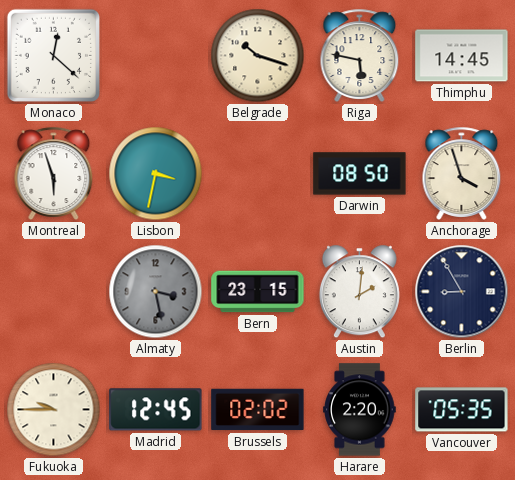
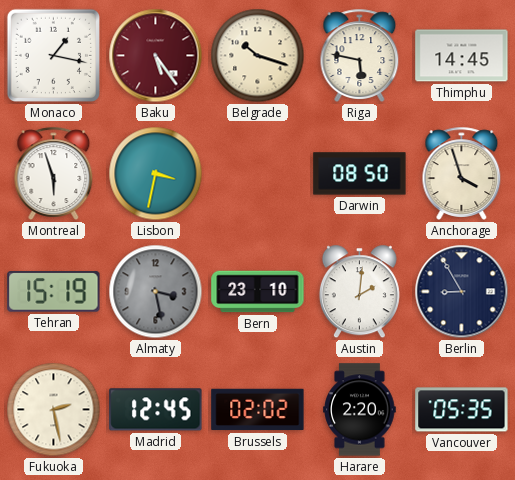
Monaco: 12:22 -> 1:17 (53, 55)
Baku: none -> 5:24 (156, 56)
Tehran: none -> 15:19 (54, 292)
Bern: 23:15 -> 23:10 (258, 292)
Fukuoka: 9:45 -> 2:28 (54, 410)
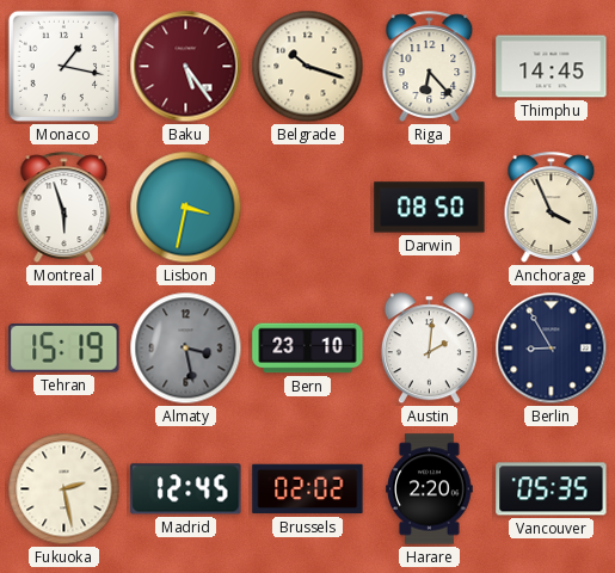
Riga: 5:47 -> 6:23 (430, 66)
Anchorage: 3:57 -> 3:56 (552, 207)
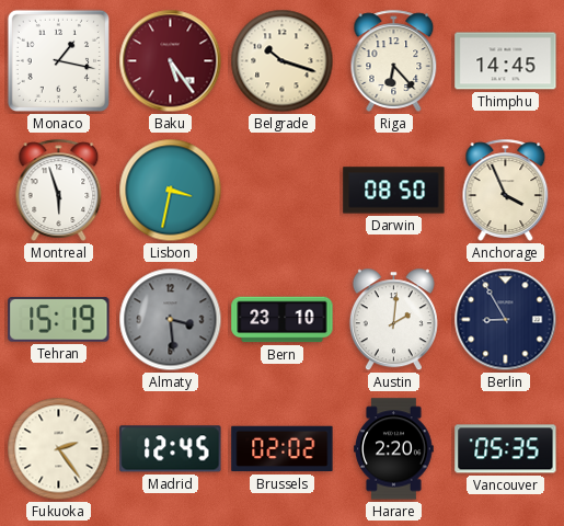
Almaty: 3:28 -> 3:29 (171, 320)
Fukuoka: 2:28 -> 2:24 (59, 449)
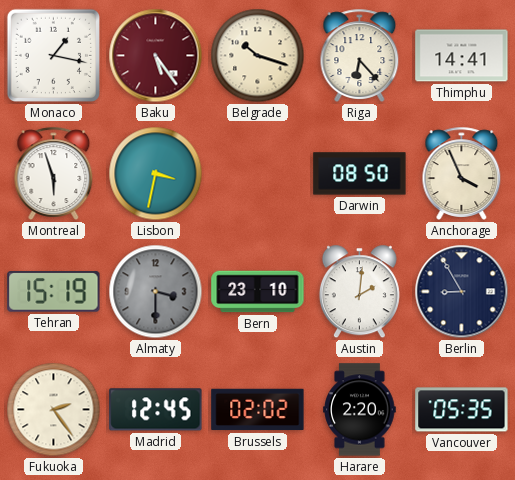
Thimphu: 14:45 -> 14:41 (462, 56)
Almaty: 3:29 -> 3:30 (156, 292)
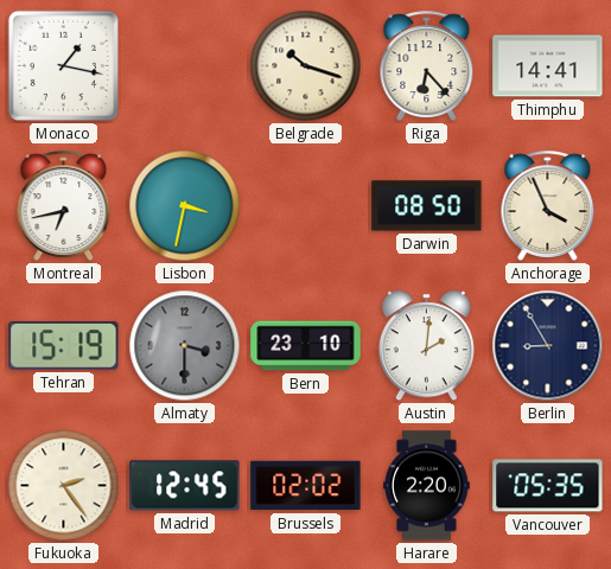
Baku: 5:24 -> none (156, 56)
Montreal: 5:57 -> 6:43 (64, 205)
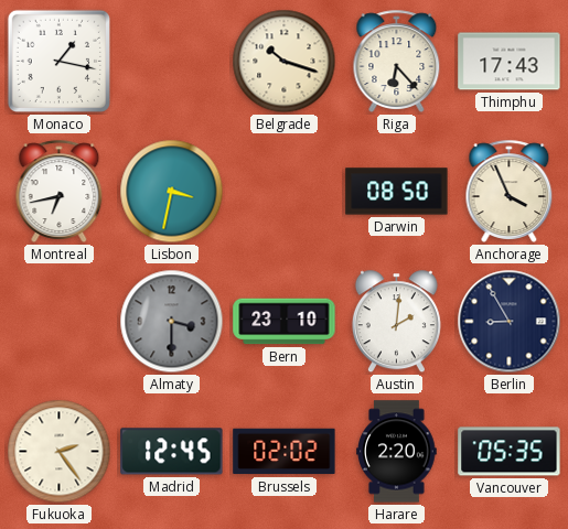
Thimphu: 14:41 -> 17:43 (510, 62)
Tehran: 15:19 -> none (64, 346)
